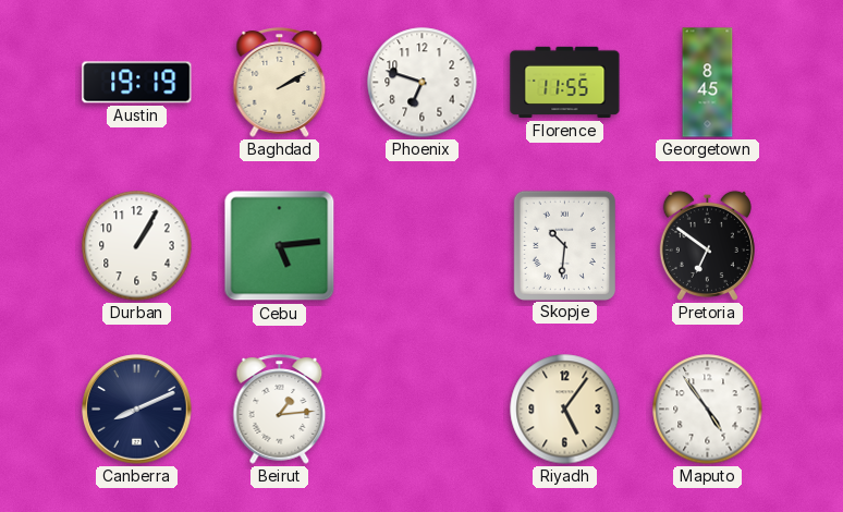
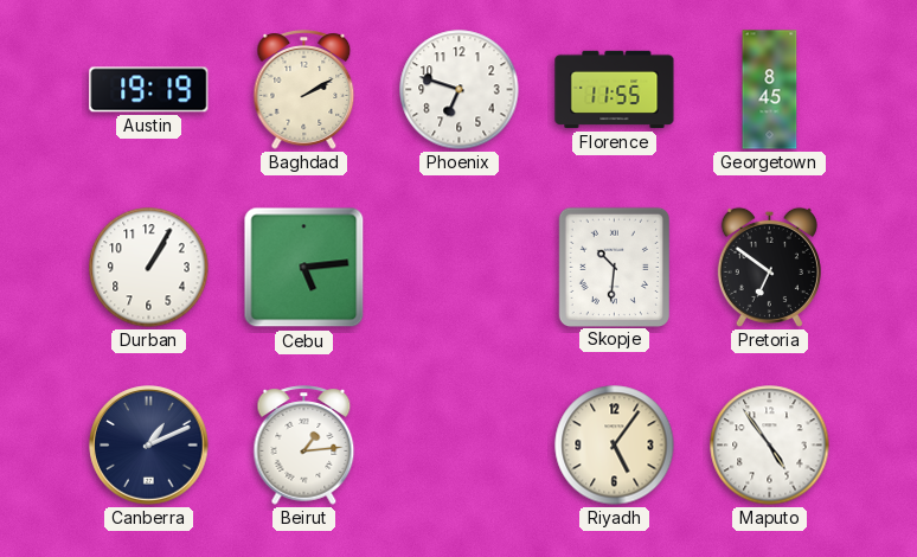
Canberra: 8:11 -> 1:11 (149, 446)
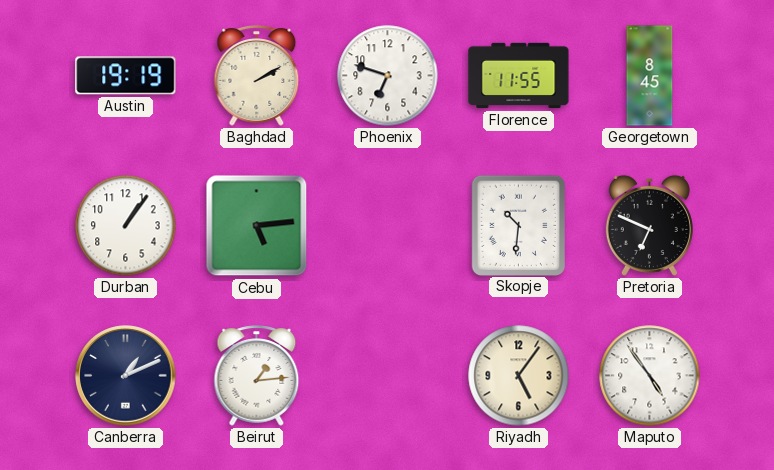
Durban: 1:05 -> 1:06 (126, 226)
Pretoria: 6:51 -> 6:49 (649, 225)
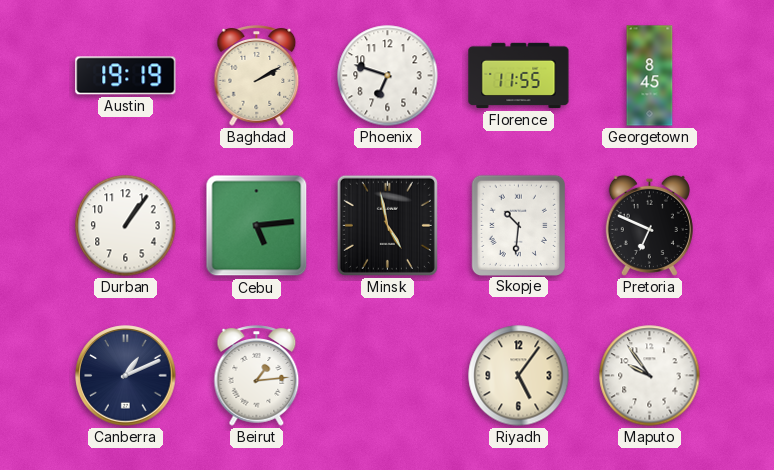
Minsk: none -> 4:58 (387, 225)
Maputo: 4:54 -> 9:54 (650, 376)
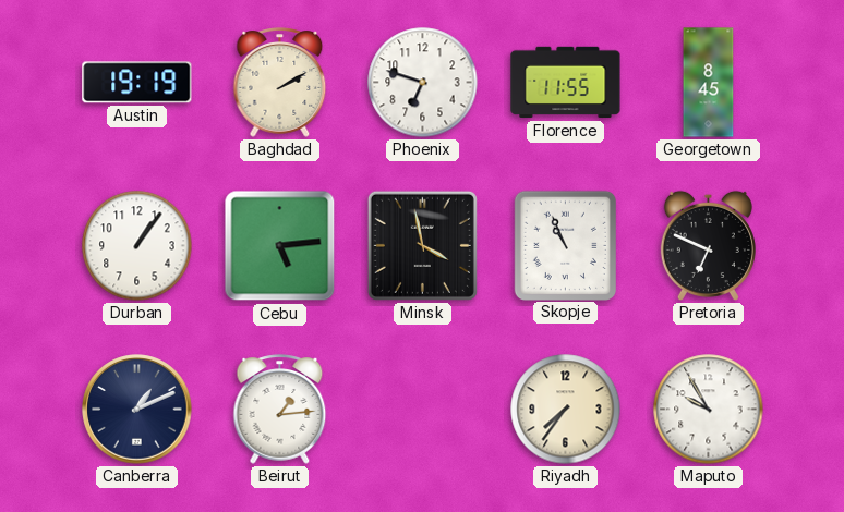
Minsk: 4:58 -> 3:58 (422, 245)
Skopje: 10:31 -> 10:56 (565, 245)
Riyadh: 5:06 -> 7:36 (566, 410)
Maputo: 9:54 -> 9:55 (709, 410)
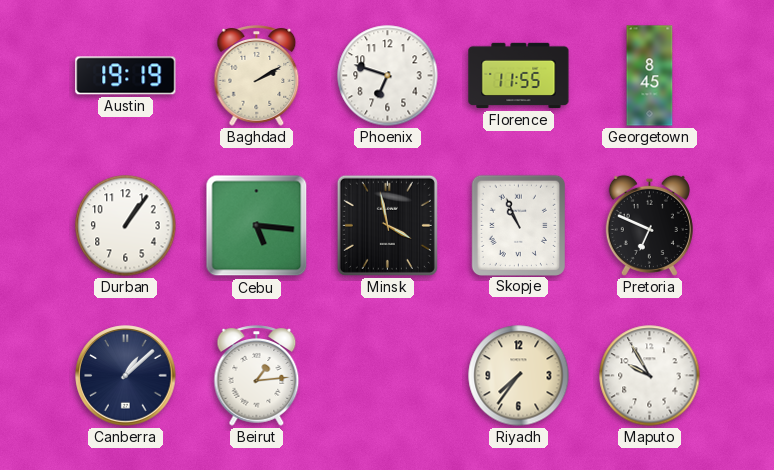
Cebu: 5:14 -> 5:16 (257, 226)
Canberra: 1:11 -> 1:08 (126, 376)
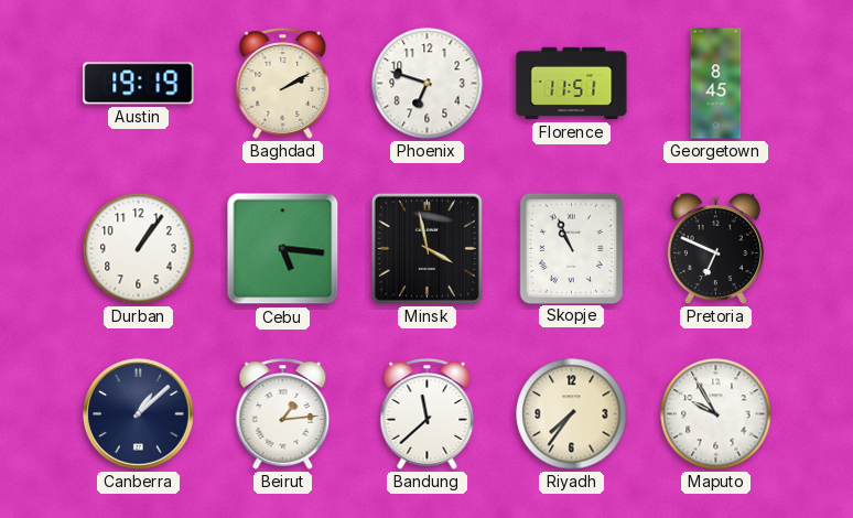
Florence: 11:55 -> 11:51 (572, 84)
Bandung: none -> 11:38 (428, 414)
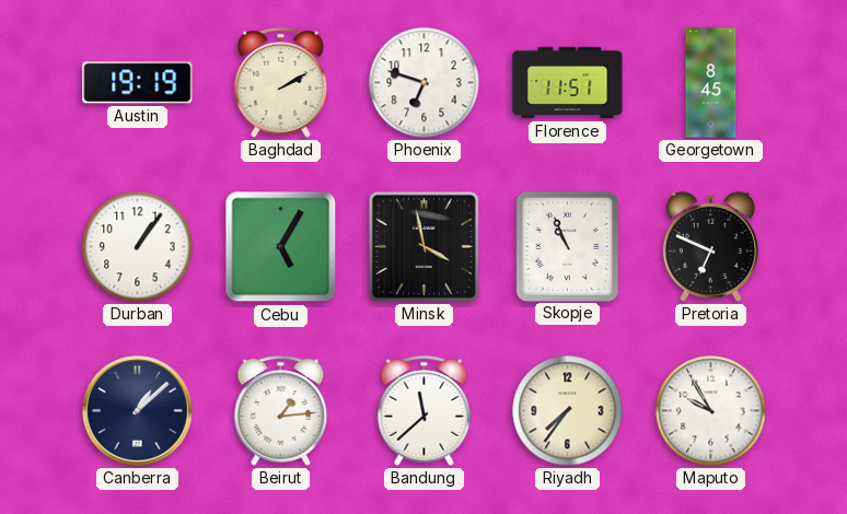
Cebu: 5:16 -> 5:05 (281, 247)
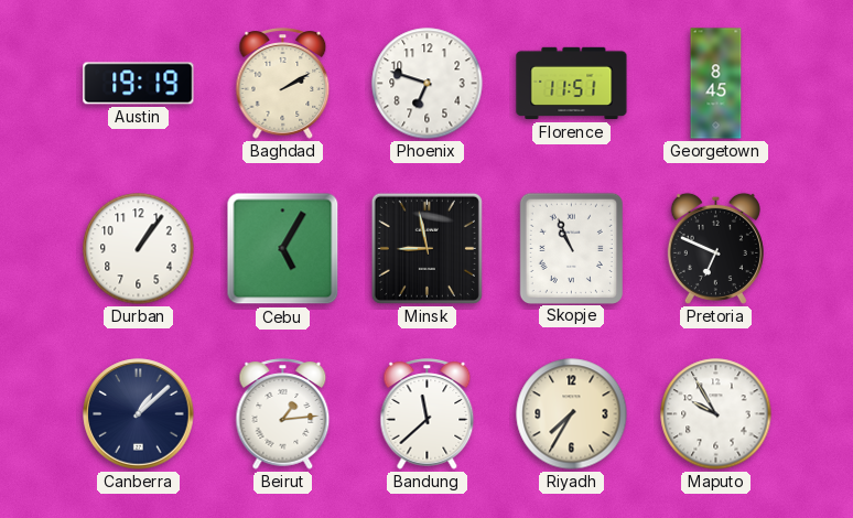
Minsk: 3:58 -> 8:58 (427, 248)
Riyadh: 7:36 -> 7:35 (572, 414)
